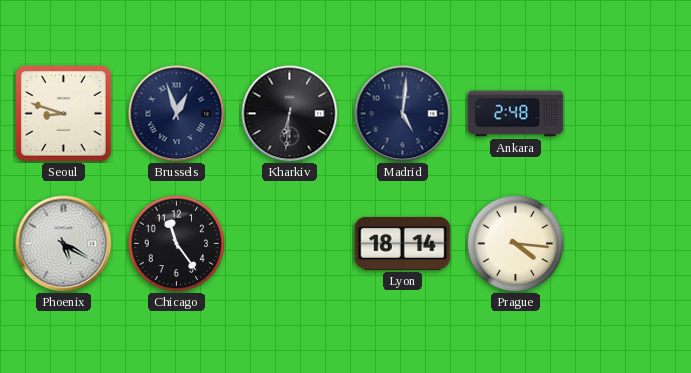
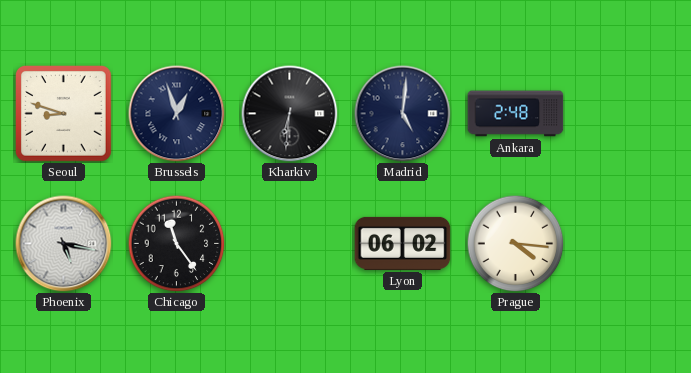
Phoenix: 5:20 -> 5:17 (64, 244)
Lyon: 18:14 -> 06:02 (403, 243)
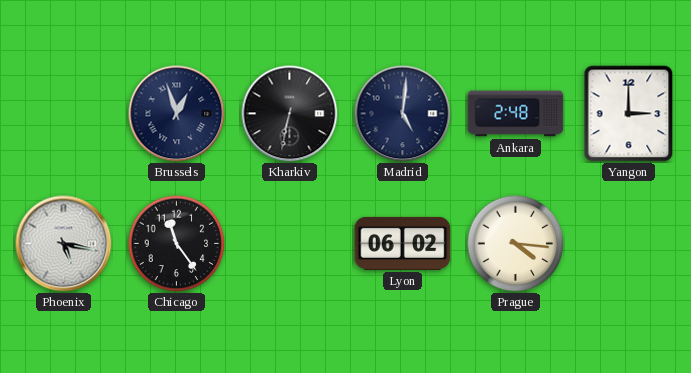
Seoul: 8:48 -> none (64, 114)
Kharkiv: 6:31 -> 6:32 (290, 114)
Yangon: none -> 3:00 (629, 114)
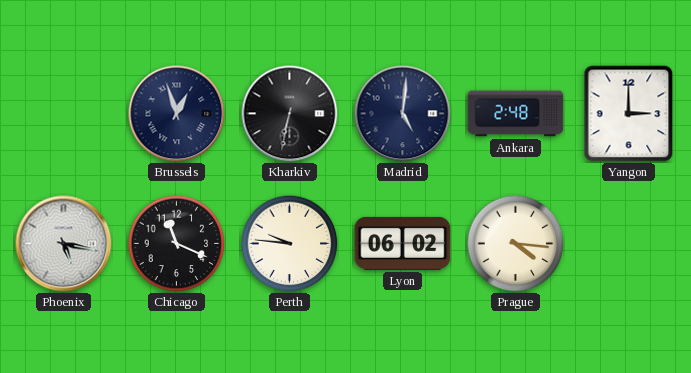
Chicago: 11:24 -> 11:19 (176, 243)
Perth: none -> 9:46 (289, 243)
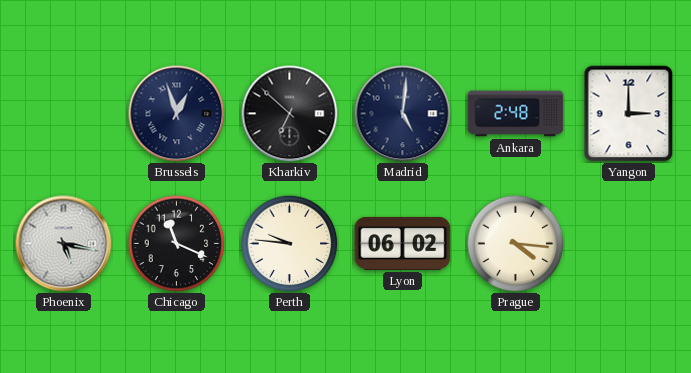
Kharkiv: 6:32 -> 6:52 (290, 114)
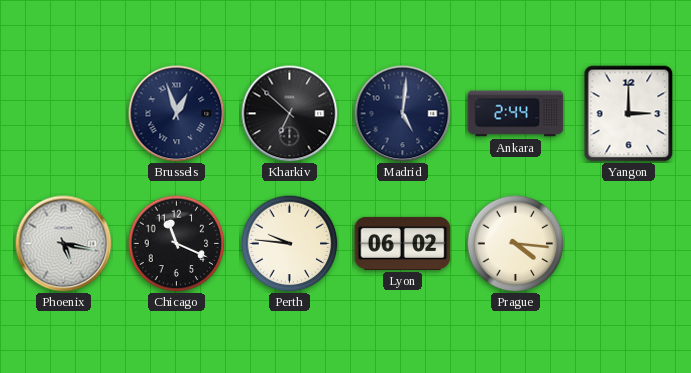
Ankara: 2:48 -> 2:44 (516, 114)
